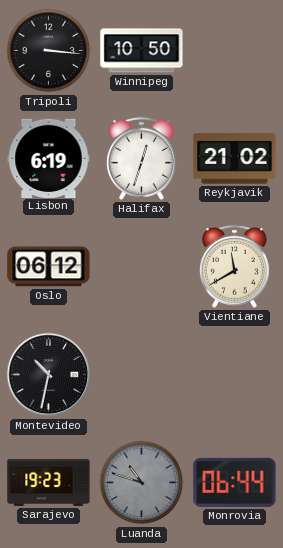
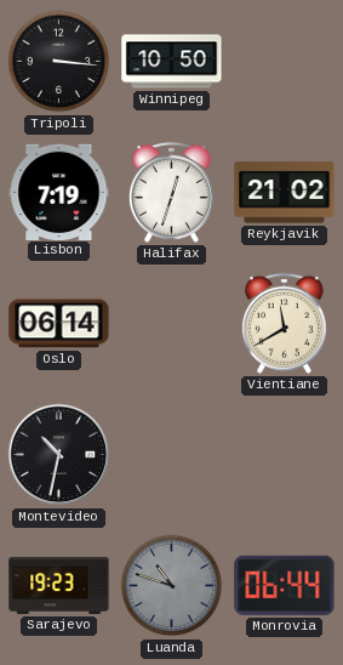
Lisbon: 6:19 -> 7:19 (59, 192)
Oslo: 06:12 -> 06:14 (59, 324)
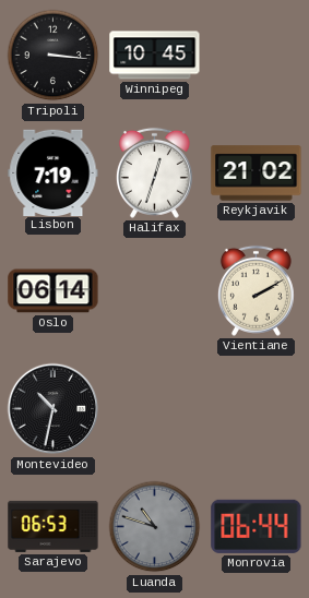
Winnipeg: 10:50 -> 10:45 (155, 56)
Vientiane: 11:40 -> 2:10 (255, 290)
Sarajevo: 19:23 -> 06:53 (54, 526)
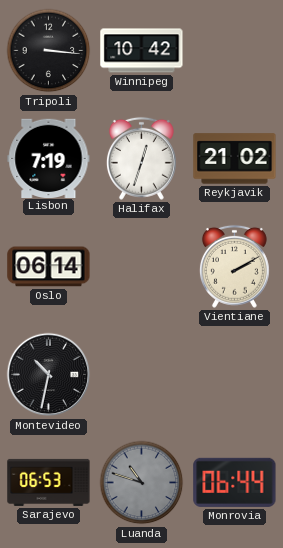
Winnipeg: 10:45 -> 10:42 (142, 51)
